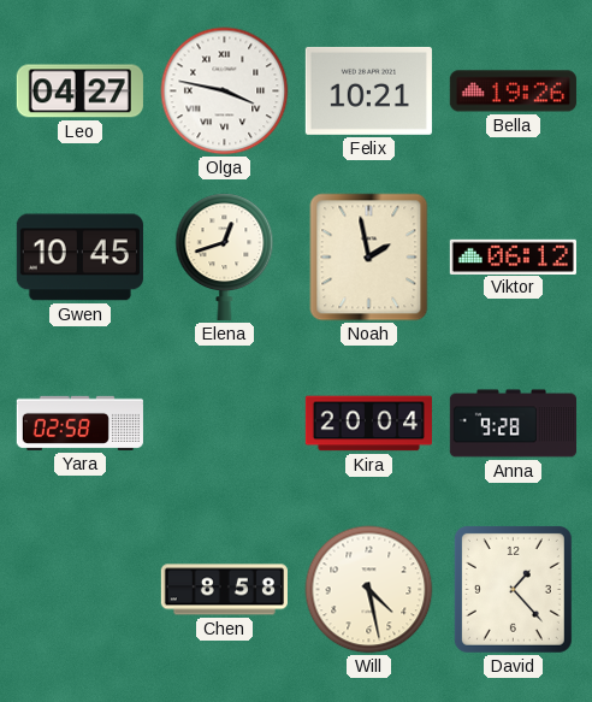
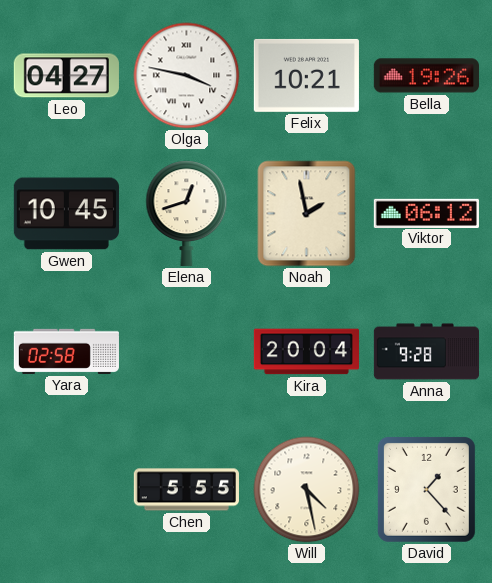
Chen: 8:58 -> 5:55 (186, 490)
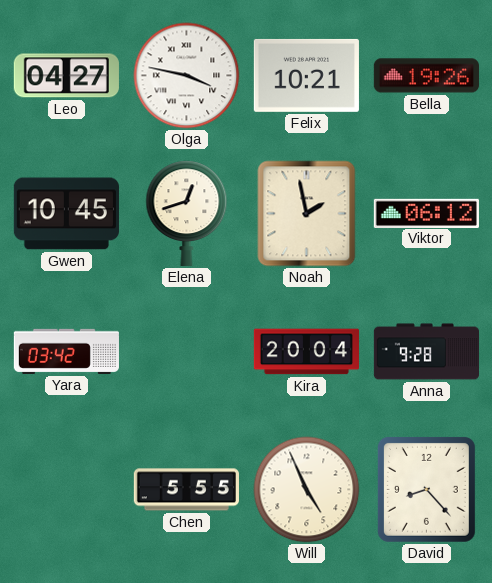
Yara: 02:58 -> 03:42 (66, 351)
Will: 4:28 -> 4:56 (307, 490)
David: 1:23 -> 8:23 (426, 489)
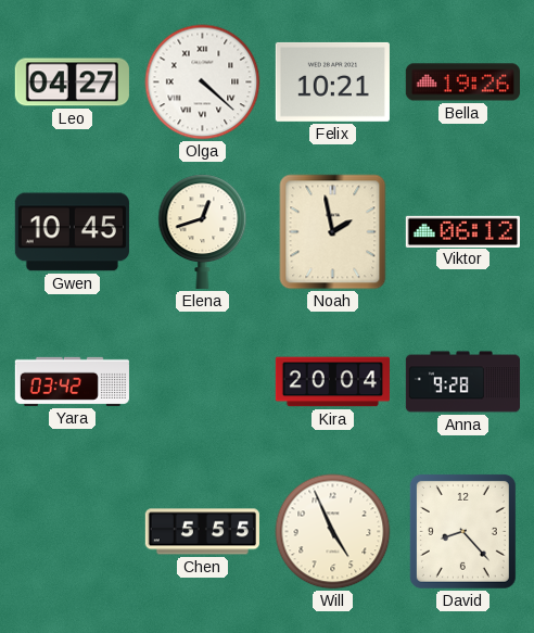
Olga: 3:47 -> 4:22 (203, 83)
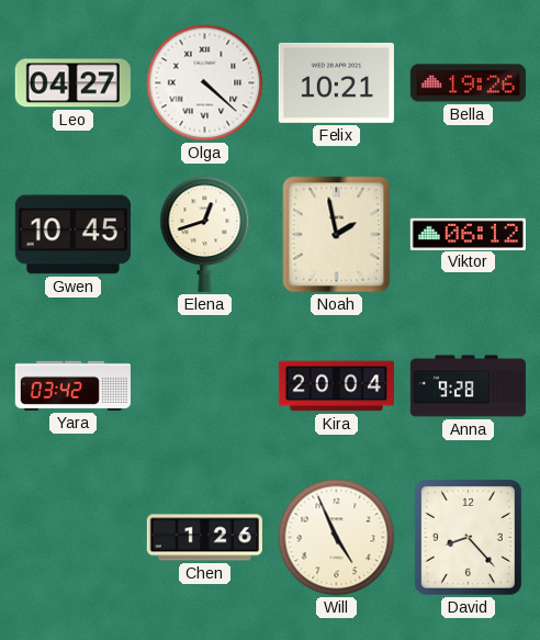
Chen: 5:55 -> 1:26 (204, 538)
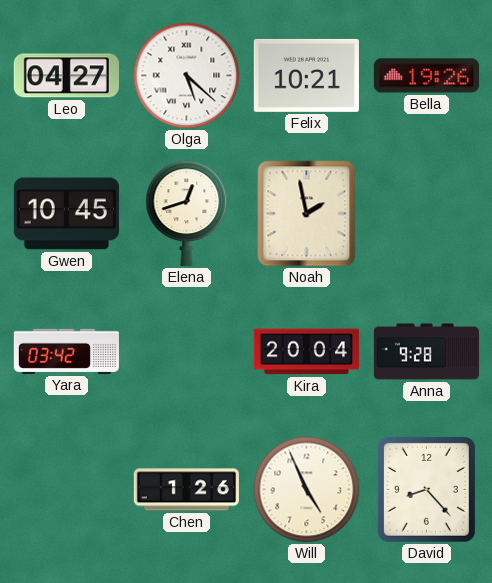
Olga: 4:22 -> 5:22 (187, 76)
Viktor: 06:12 -> none (468, 234)
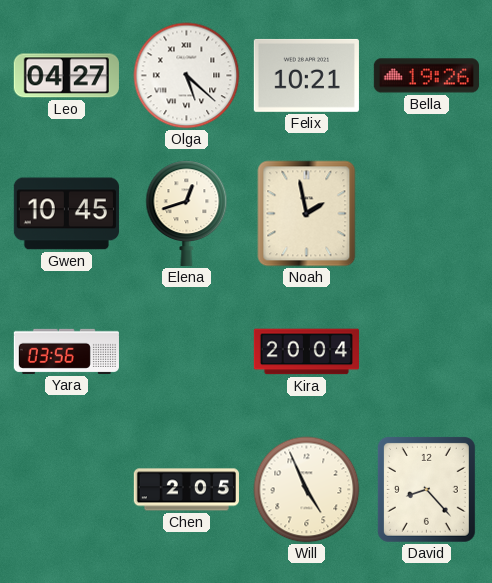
Yara: 03:42 -> 03:56 (66, 351)
Anna: 9:28 -> none (426, 352)
Chen: 1:26 -> 2:05 (186, 490)
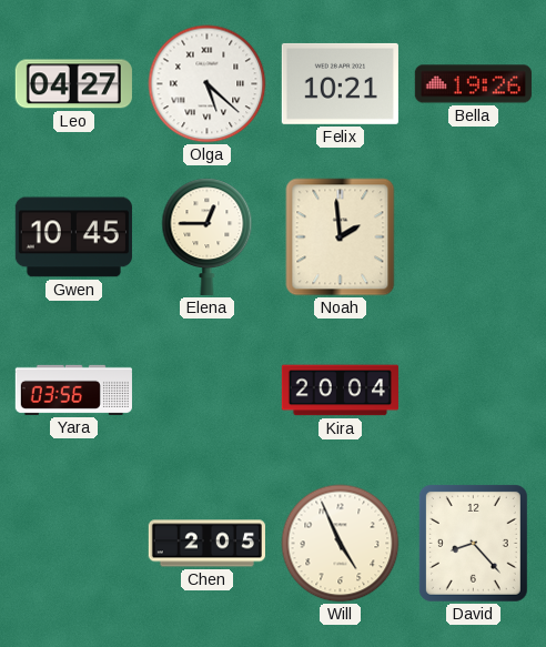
Elena: 12:42 -> 12:45 (208, 236)
Noah: 1:58 -> 1:59 (341, 237)
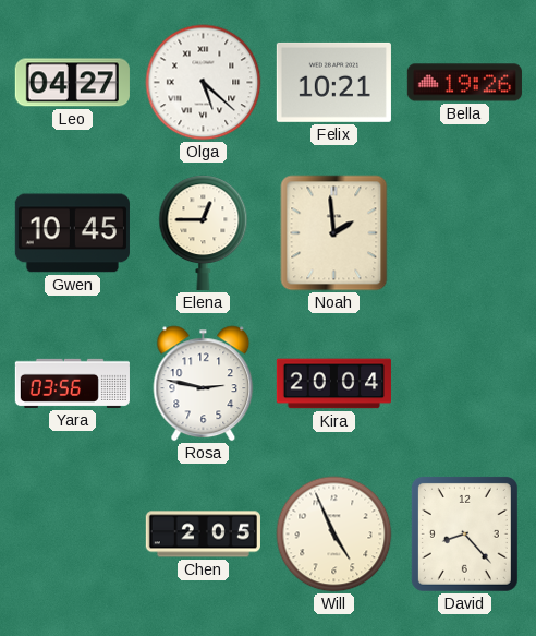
Rosa: none -> 2:47 (204, 384)
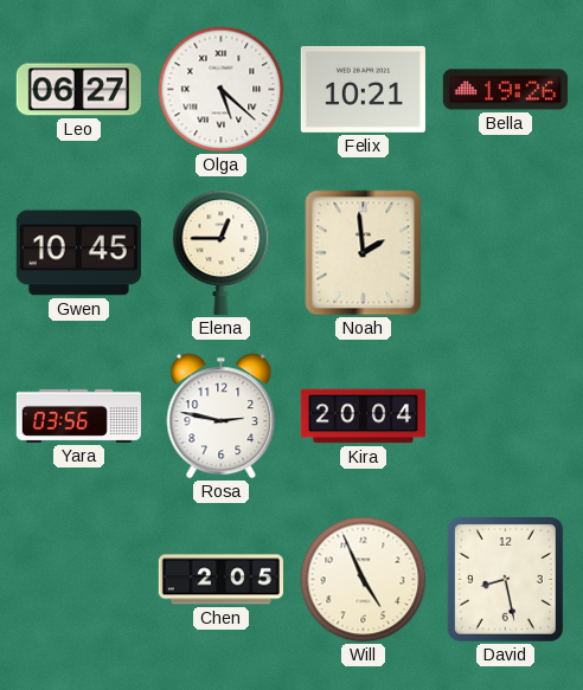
Leo: 04:27 -> 06:27 (78, 90)
David: 8:23 -> 8:28 (505, 579)
